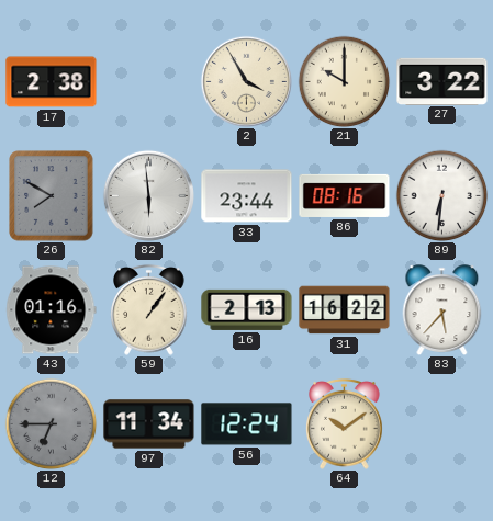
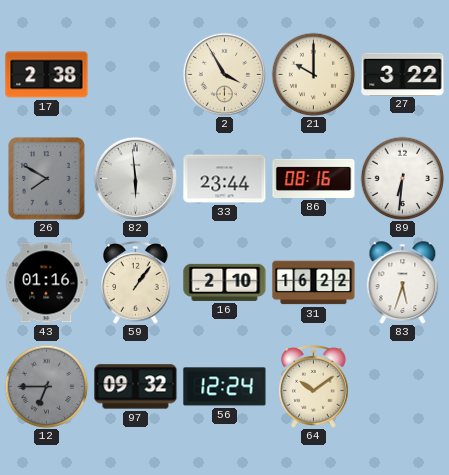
16: 2:13 -> 2:10 (225, 282)
83: 5:37 -> 5:33 (403, 283)
97: 11:34 -> 09:32 (136, 387)
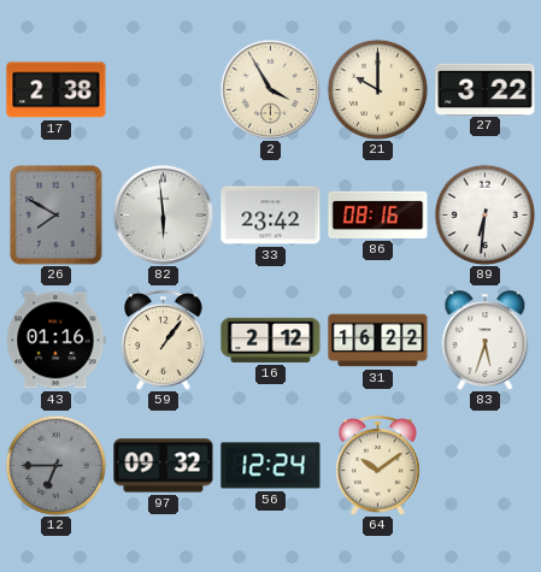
33: 23:44 -> 23:42 (271, 216)
16: 2:10 -> 2:12 (271, 340)
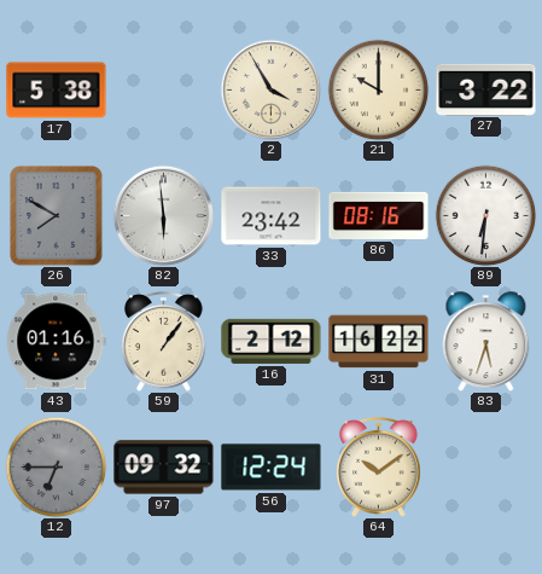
17: 2:38 -> 5:38 (57, 91)
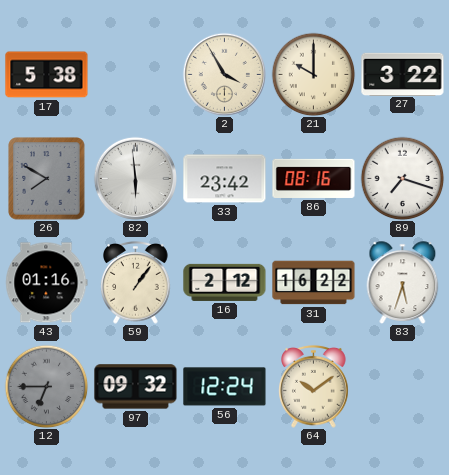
89: 6:31 -> 7:18 (402, 178)
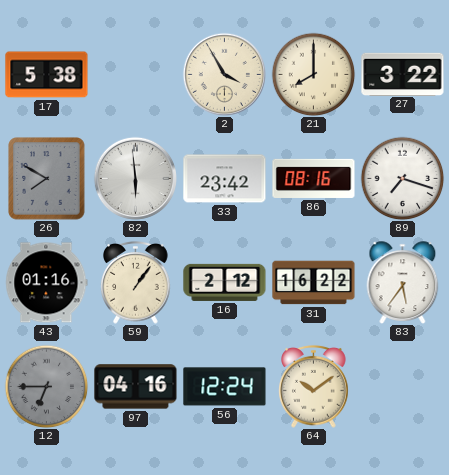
21: 10:00 -> 8:00 (313, 74)
83: 5:33 -> 5:36 (403, 283)
97: 09:32 -> 04:16 (136, 387)
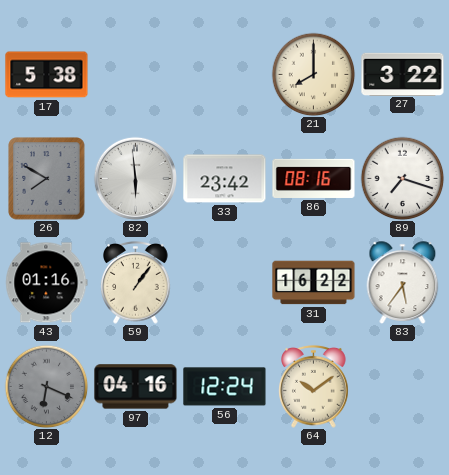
2: 3:55 -> none (224, 74)
16: 2:12 -> none (225, 282)
12: 6:45 -> 6:19 (46, 386)
